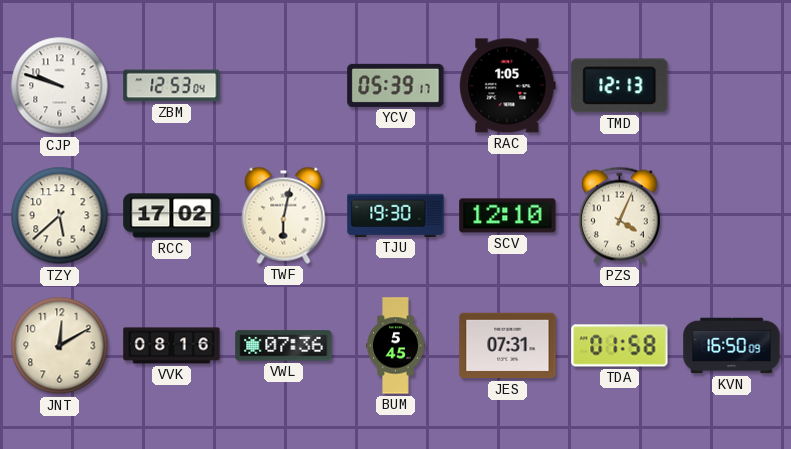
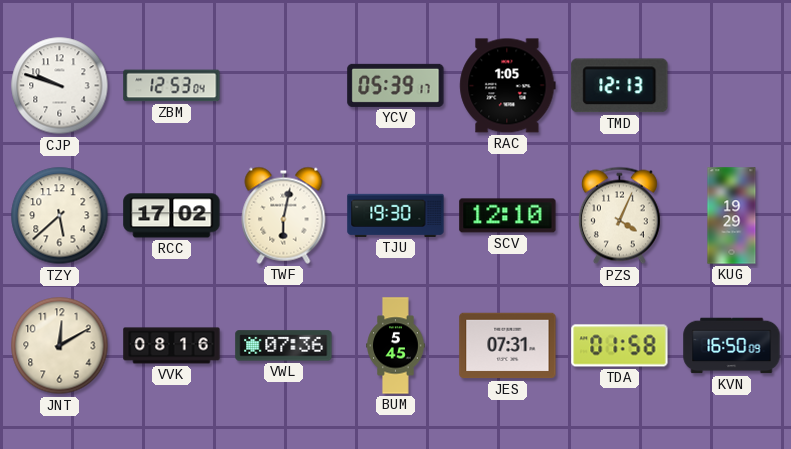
KUG: none -> 19:29 (732, 216)
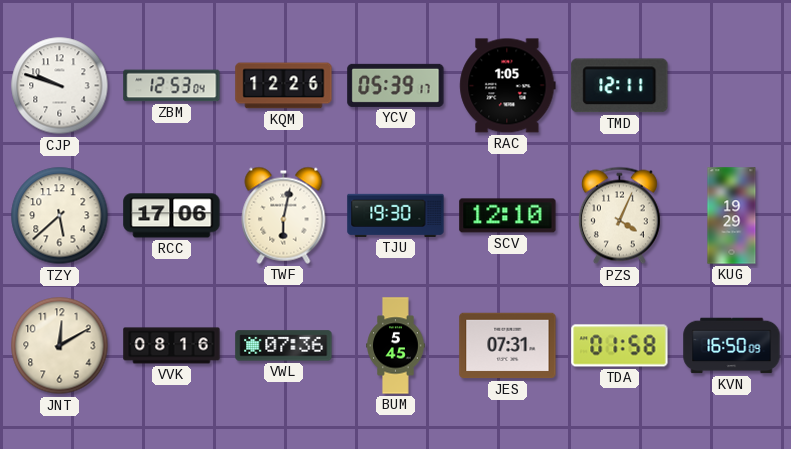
KQM: none -> 12:26 (284, 86)
TMD: 12:13 -> 12:11 (620, 86)
RCC: 17:02 -> 17:06 (172, 216)
